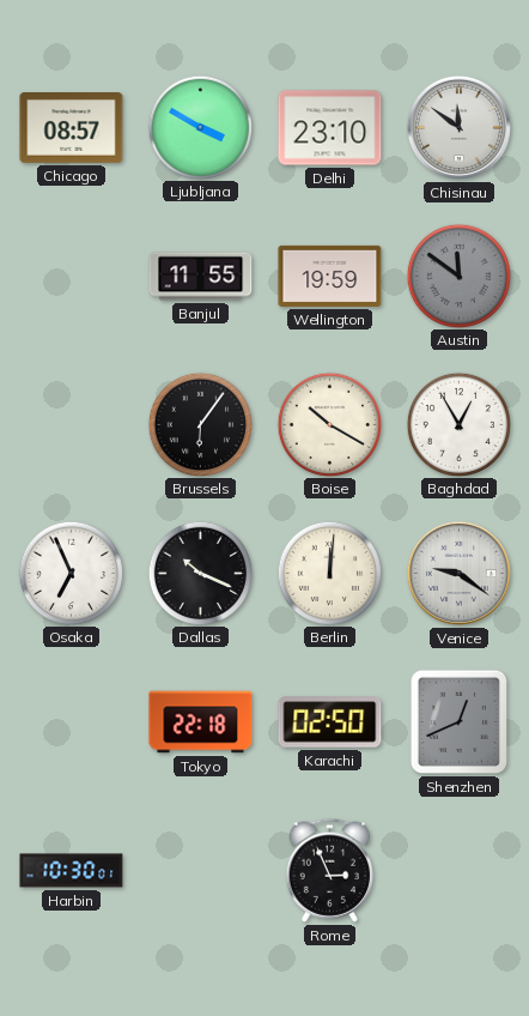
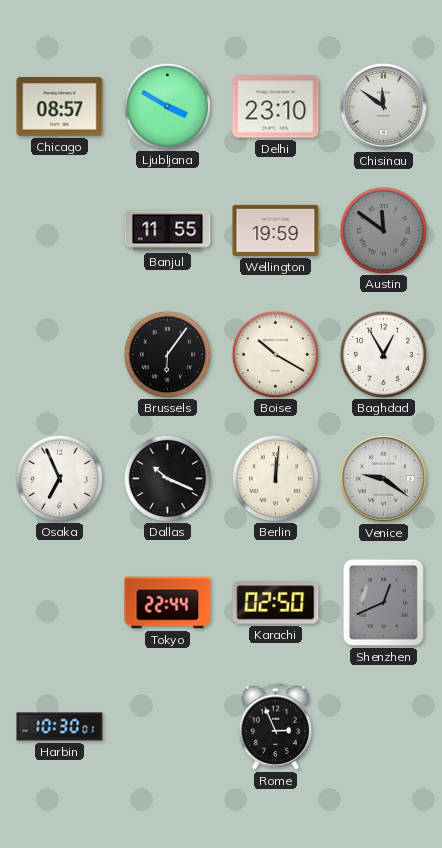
Tokyo: 22:18 -> 22:44 (168, 603)
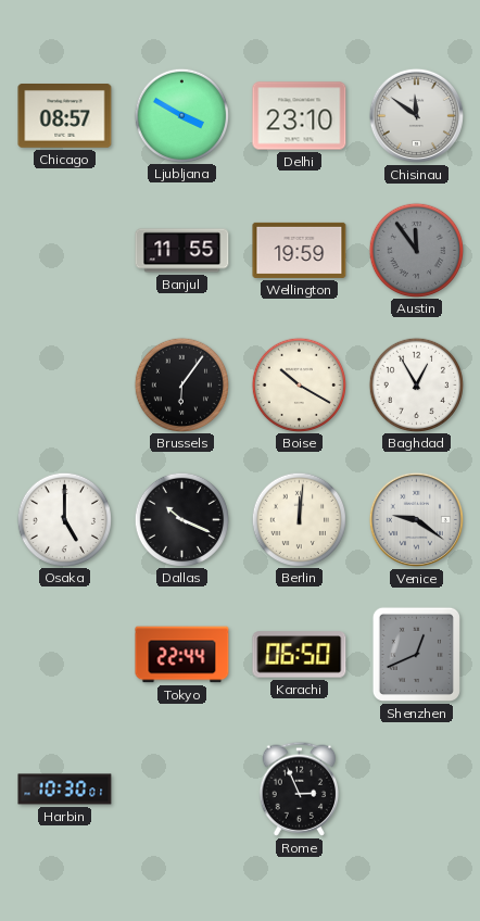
Austin: 11:51 -> 11:54 (416, 250)
Osaka: 6:56 -> 5:00 (64, 519)
Karachi: 02:50 -> 06:50 (300, 655)
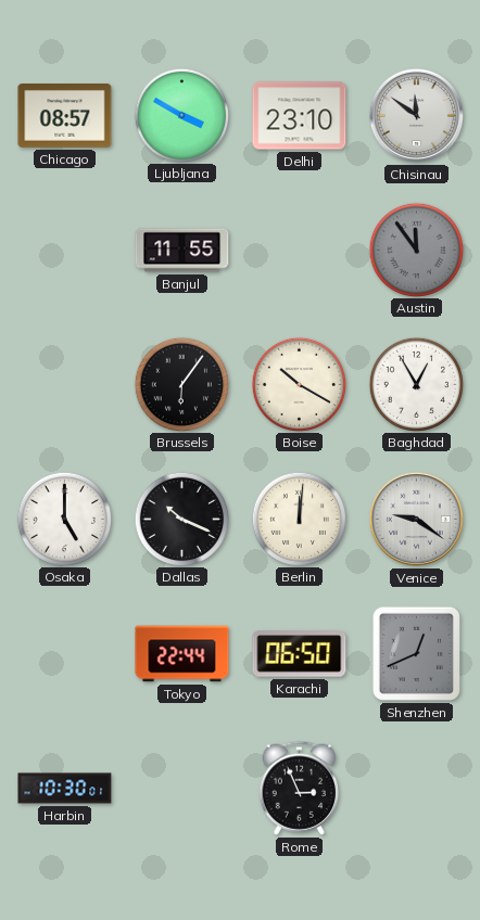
Wellington: 19:59 -> none (300, 250)
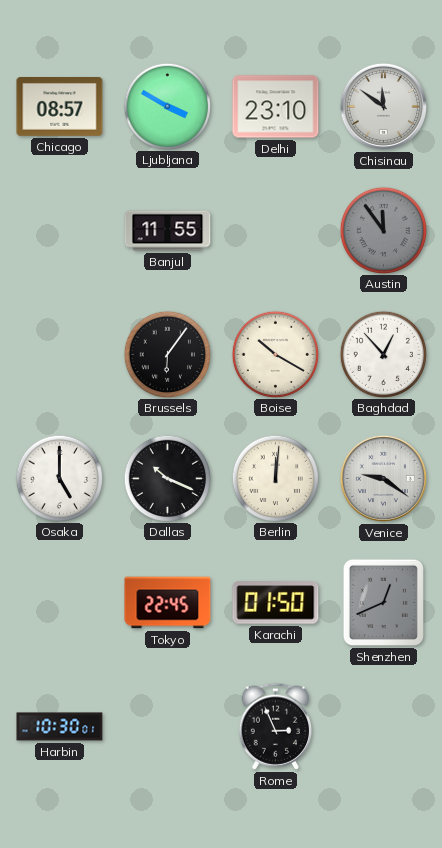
Baghdad: 12:55 -> 12:53 (383, 354)
Tokyo: 22:44 -> 22:45 (168, 603)
Karachi: 06:50 -> 01:50 (276, 603)
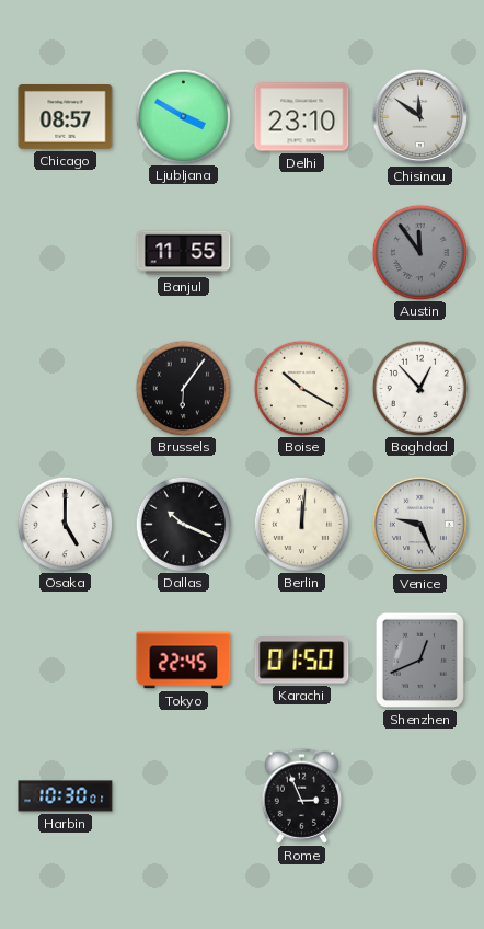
Venice: 9:21 -> 9:26 (419, 524)
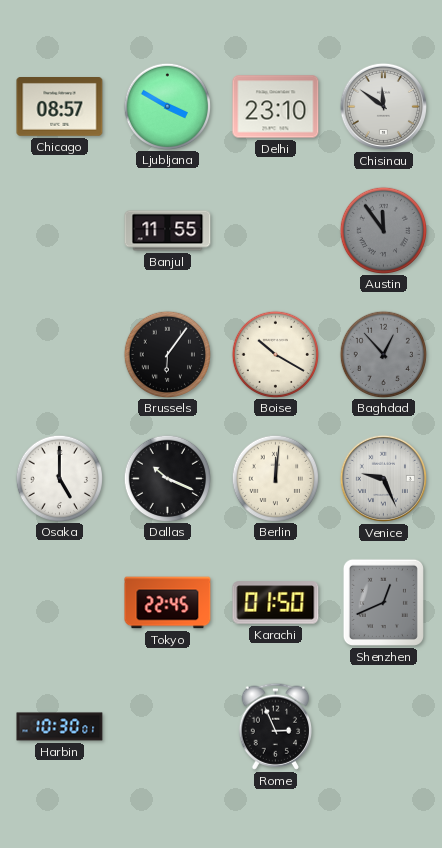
Baghdad dial: white -> grey (383, 354)
